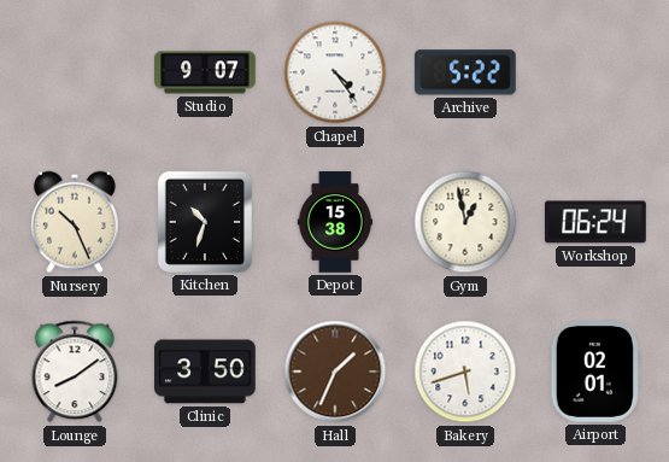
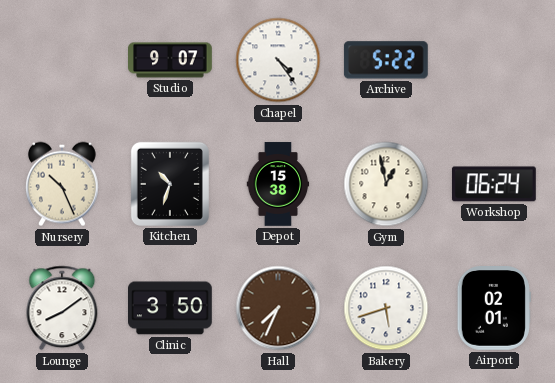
Hall: 1:34 -> 7:34 (278, 308)
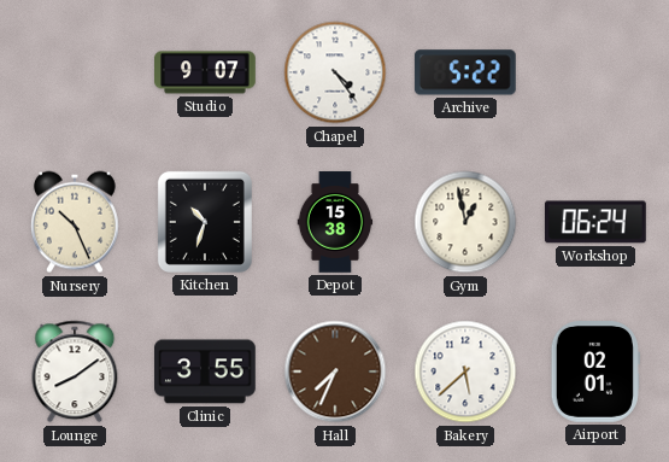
Clinic: 3:50 -> 3:55 (206, 372)
Bakery: 5:42 -> 5:38 (465, 372)
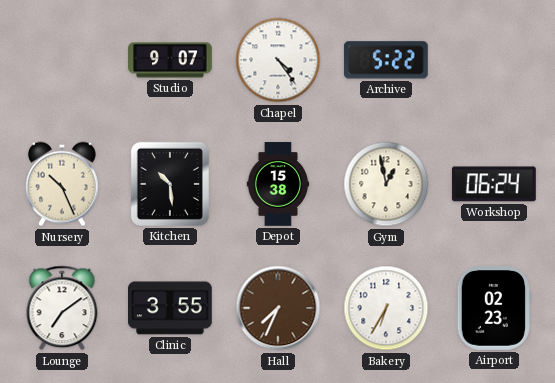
Kitchen: 10:33 -> 10:29 (170, 184)
Lounge: 8:09 -> 7:09 (62, 308)
Bakery: 5:38 -> 6:35 (386, 308)
Airport: 02:01 -> 02:23 (494, 309)
